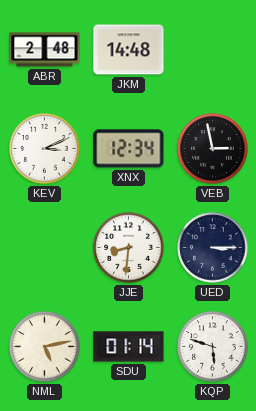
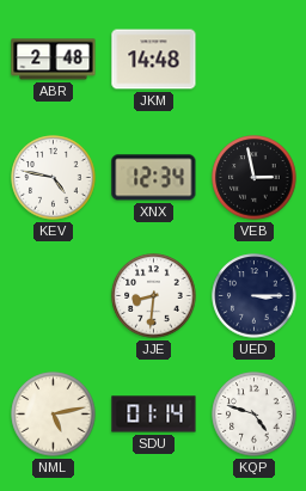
KEV: 3:11 -> 4:47 (54, 178)
KQP: 5:48 -> 4:48 (255, 415)
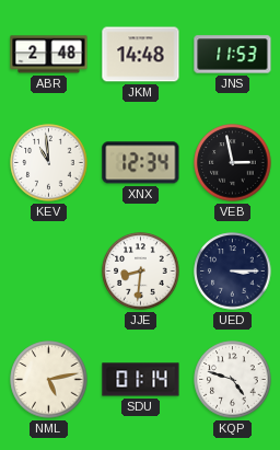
JNS: none -> 11:53 (233, 55)
KEV: 4:47 -> 10:59 (49, 163)
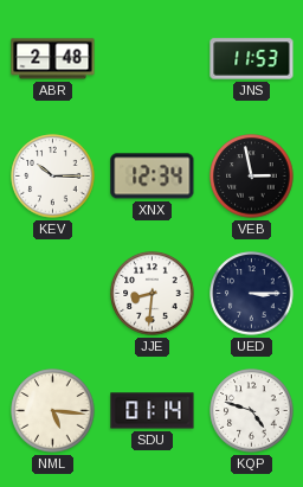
JKM: 14:48 -> none (141, 55)
KEV: 10:59 -> 10:15 (53, 177)
NML: 5:13 -> 5:16 (53, 411)
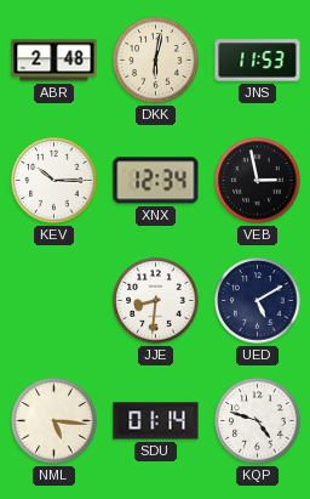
DKK: none -> 6:02 (156, 61)
UED: 3:15 -> 5:10 (258, 301)
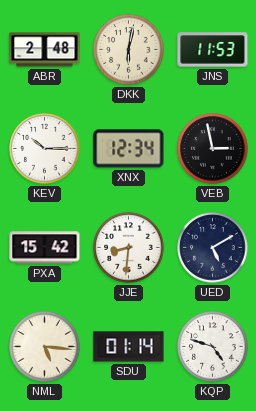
PXA: none -> 15:42 (45, 248)
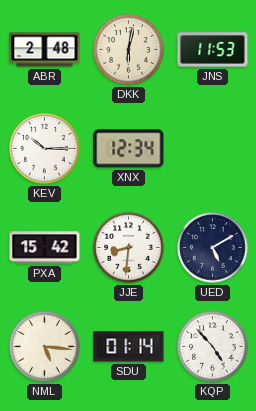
VEB: 2:58 -> none (213, 149)
KQP: 4:48 -> 4:53 (213, 347)
